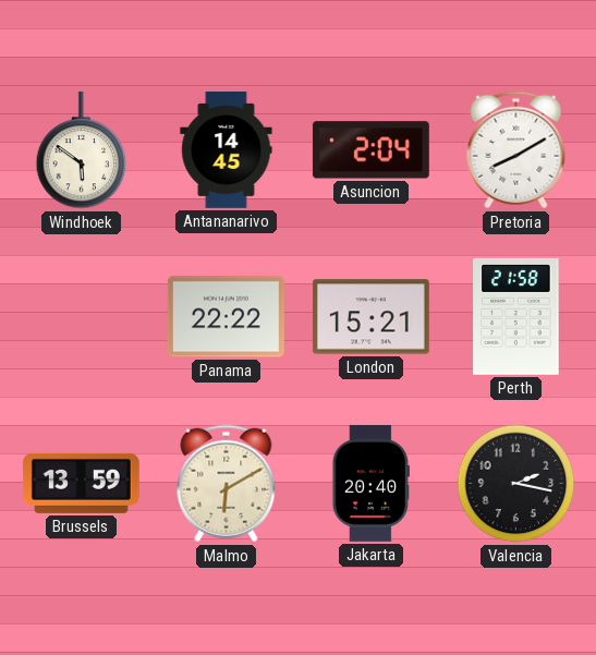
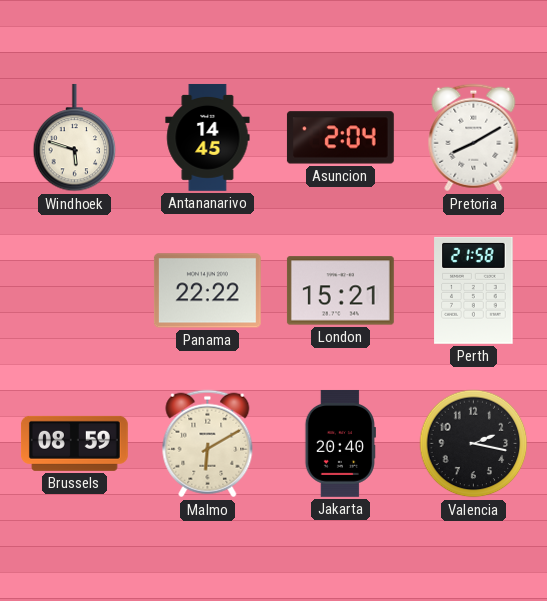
Windhoek: 5:51 -> 5:48 (75, 138)
Brussels: 13:59 -> 08:59 (74, 443)
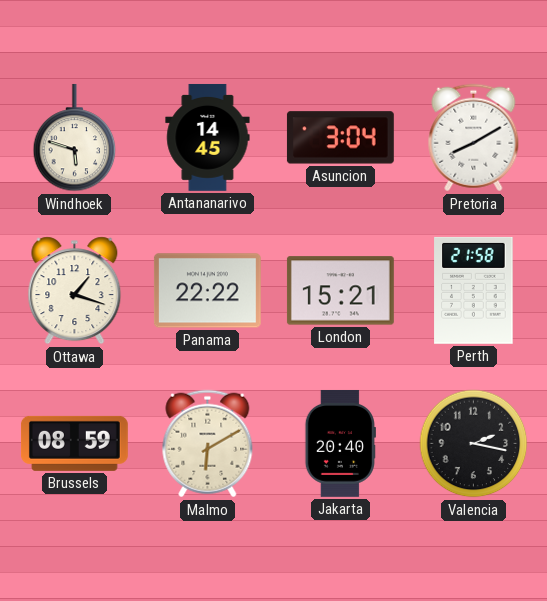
Asuncion: 2:04 -> 3:04 (340, 138)
Ottawa: none -> 1:18 (75, 291)
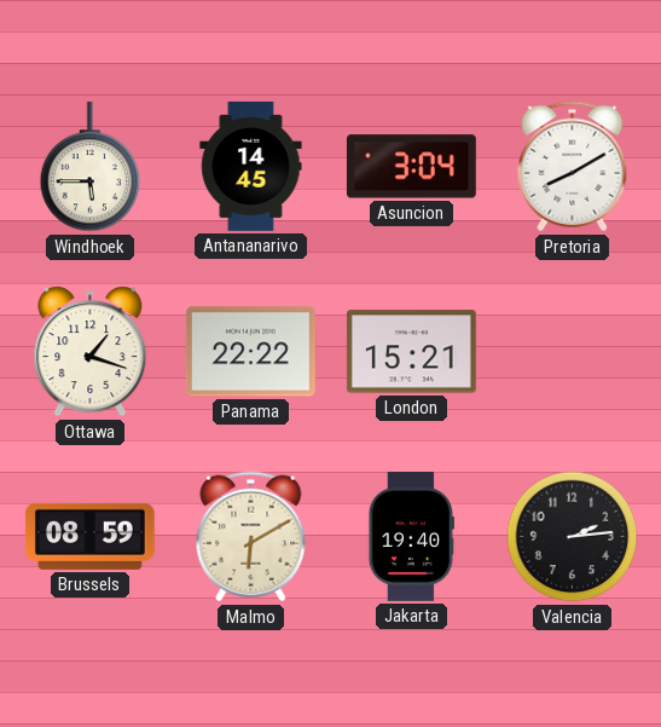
Windhoek: 5:48 -> 5:45 (91, 167)
Perth: 21:58 -> none (474, 290)
Jakarta: 20:40 -> 19:40 (411, 536)
Valencia: 2:17 -> 2:14 (573, 537)
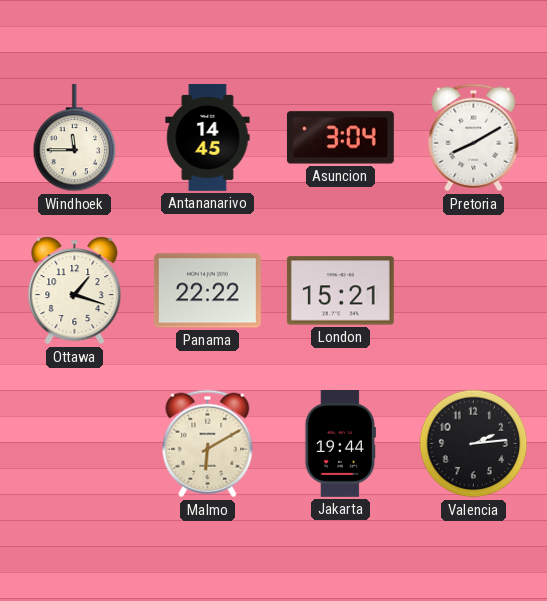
Windhoek: 5:45 -> 11:45 (75, 138)
Brussels: 08:59 -> none (89, 536)
Jakarta: 19:40 -> 19:44 (340, 443)
